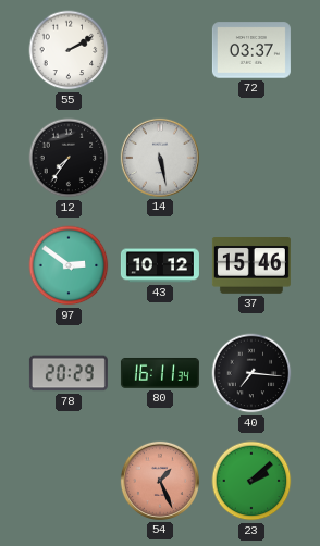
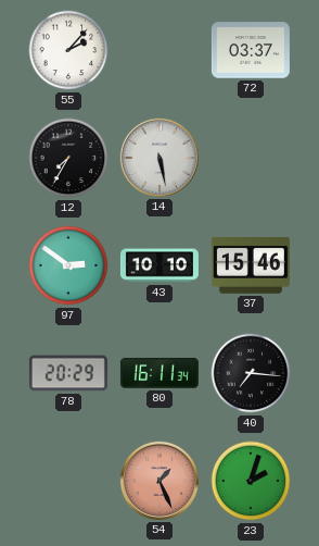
55: 2:10 -> 2:07 (68, 50)
12: 7:36 -> 7:35 (68, 158)
43: 10:12 -> 10:10 (159, 265)
23: 2:08 -> 2:03 (251, 481)
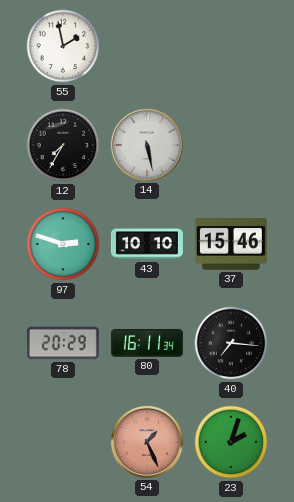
55: 2:07 -> 1:58 (63, 46)
72: 03:37 -> none (251, 50)
97: 2:51 -> 2:48 (63, 244)
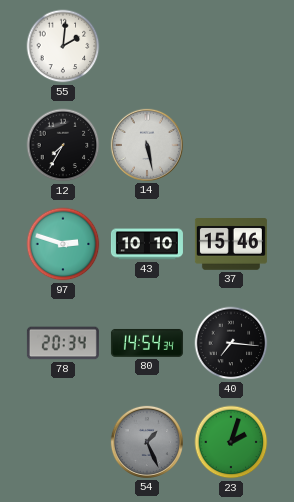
55: 1:58 -> 2:01 (63, 46)
78: 20:29 -> 20:34 (63, 343)
80: 16:11 -> 14:54 (147, 343)
54 dial: salmon -> grey (147, 442)
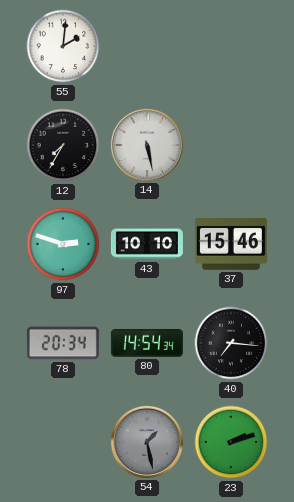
54: 1:26 -> 1:28 (147, 442)
23: 2:03 -> 2:12 (231, 442)
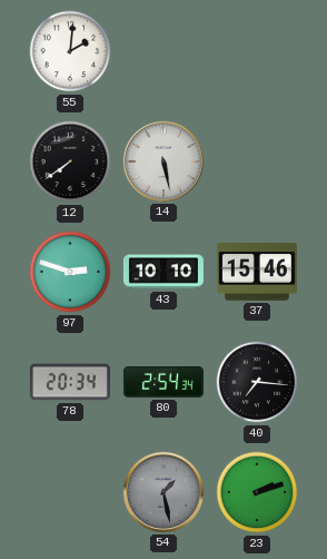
12: 7:35 -> 7:39 (70, 161)
80: 14:54 -> 2:54 (163, 382)
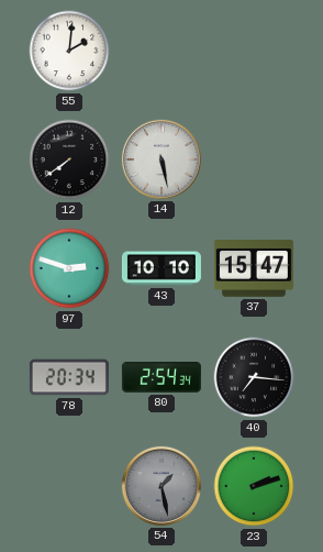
37: 15:46 -> 15:47 (254, 269)
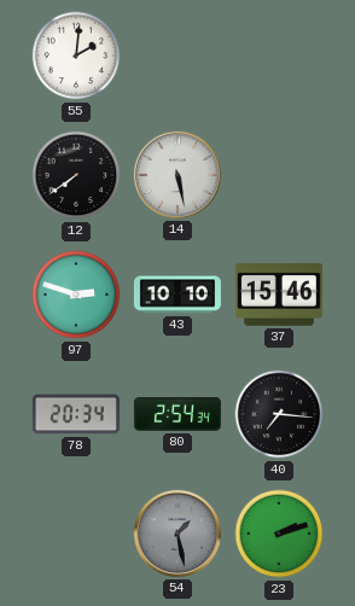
37: 15:47 -> 15:46 (279, 296)
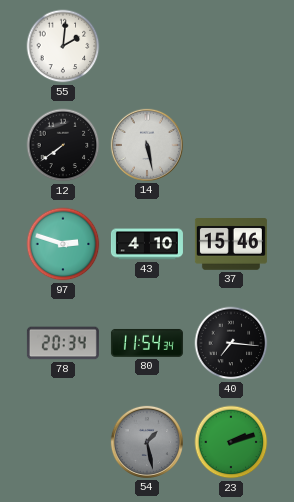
43: 10:10 -> 4:10 (147, 244)
80: 2:54 -> 11:54 (147, 343)
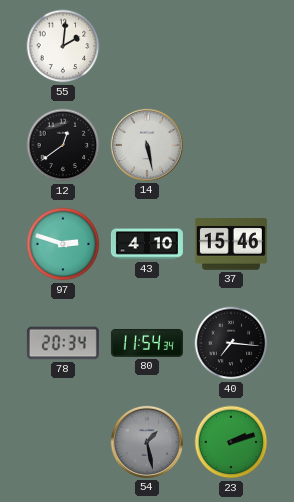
12: 7:39 -> 12:39 (63, 145)
